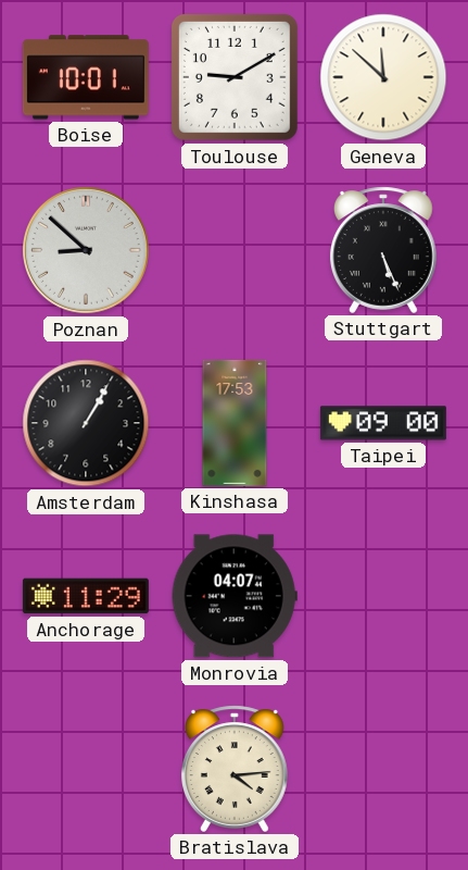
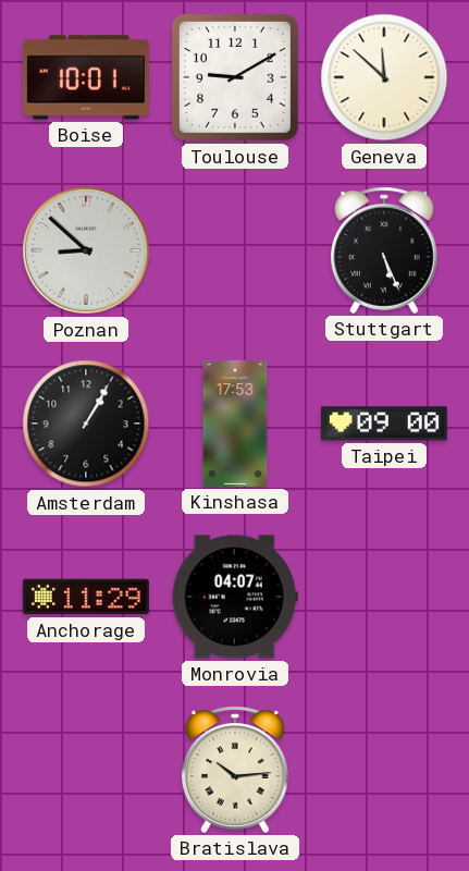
Bratislava: 4:14 -> 10:14 (235, 770)
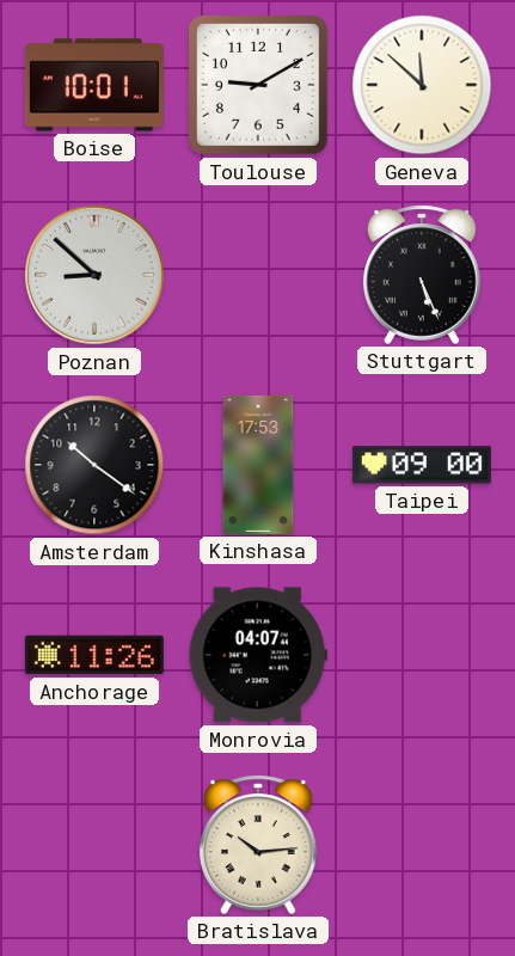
Amsterdam: 1:05 -> 10:21 (94, 465)
Anchorage: 11:29 -> 11:26 (94, 655)
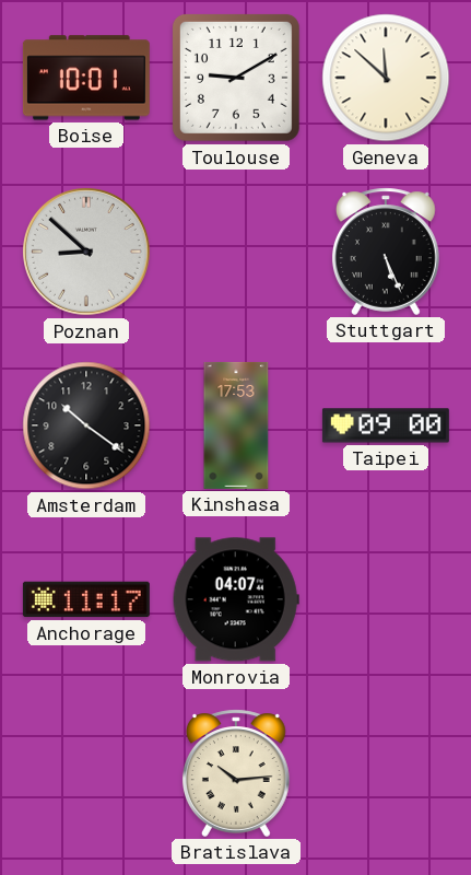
Anchorage: 11:26 -> 11:17 (86, 599)
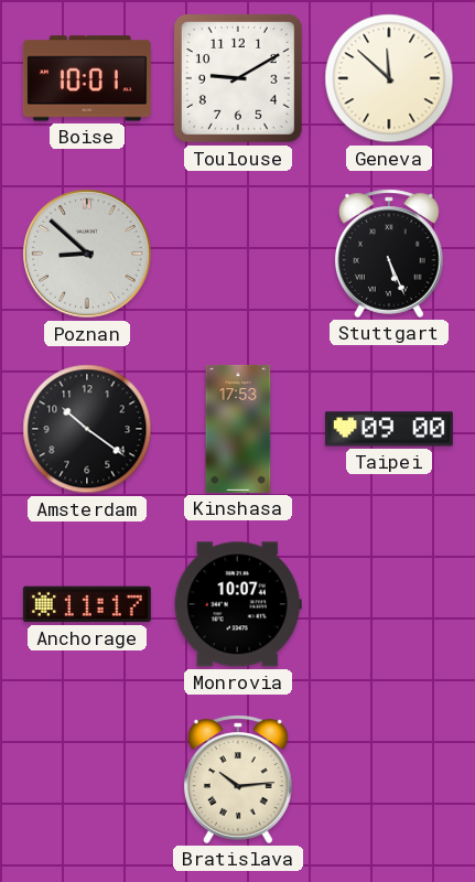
Monrovia: 04:07 -> 10:07 (238, 604)
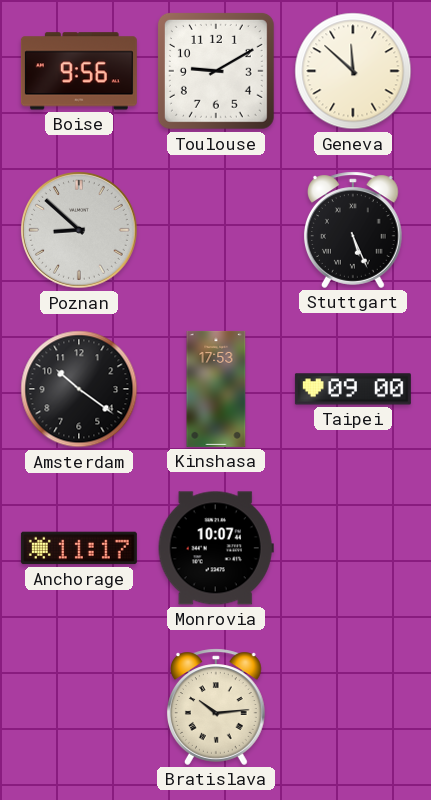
Boise: 10:01 -> 9:56 (79, 71)
